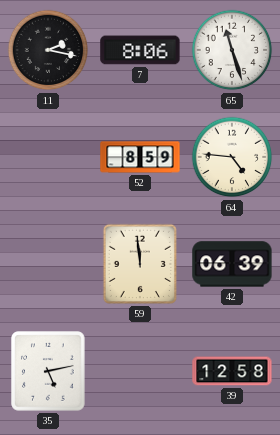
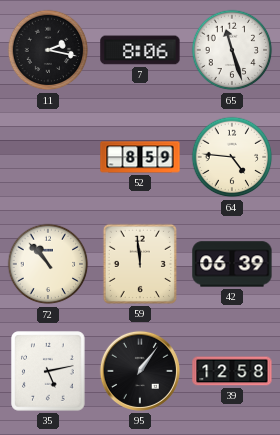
72: none -> 10:53 (48, 264)
95: none -> 1:06 (140, 371)
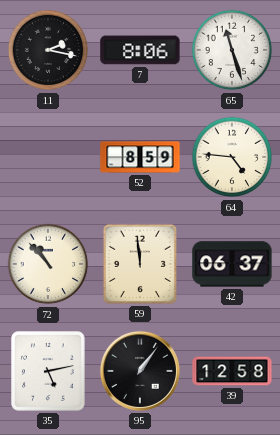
42: 06:39 -> 06:37 (232, 264)
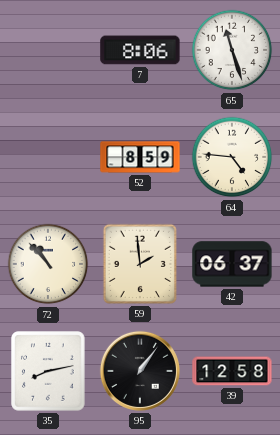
11: 2:17 -> none (48, 50)
59: 11:59 -> 1:59 (140, 264)
35: 5:13 -> 8:13 (48, 371)
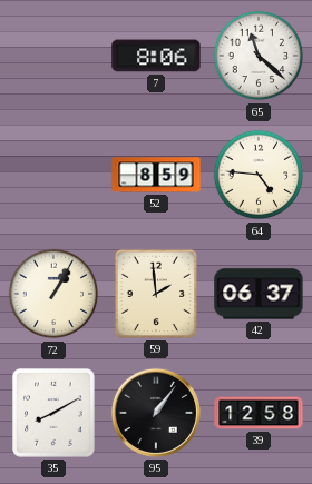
65: 11:27 -> 11:22 (259, 56)
72: 10:53 -> 1:05 (53, 294)
35: 8:13 -> 8:10 (53, 413)
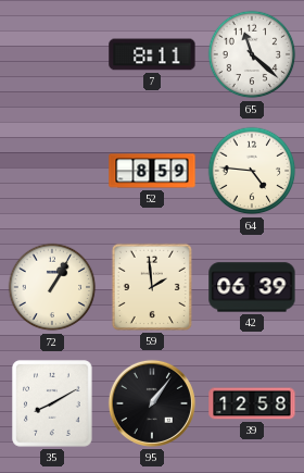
7: 8:06 -> 8:11 (152, 54)
42: 06:37 -> 06:39 (252, 287)
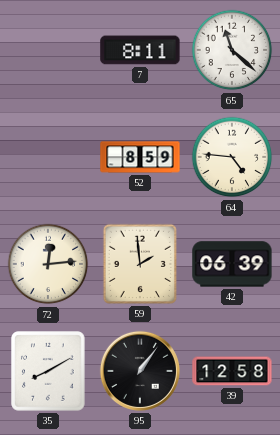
72: 1:05 -> 12:14 (48, 264)
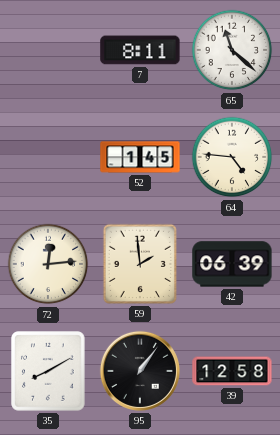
52: 8:59 -> 1:45 (140, 157)
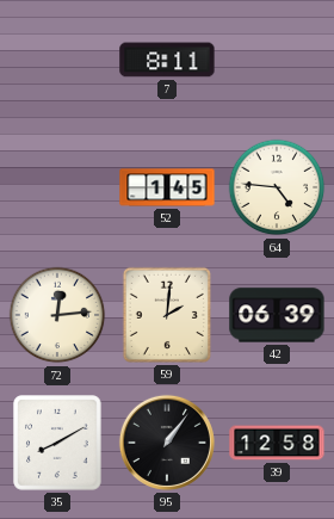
65: 11:22 -> none (232, 50)
59: 1:59 -> 2:01 (167, 315)
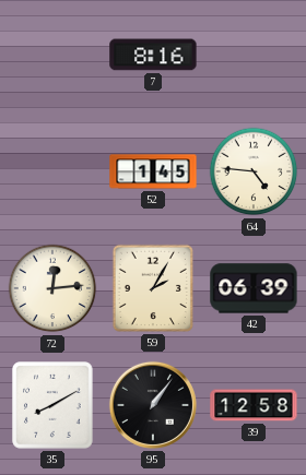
7: 8:11 -> 8:16 (153, 55)
59: 2:01 -> 2:05 (153, 288)
